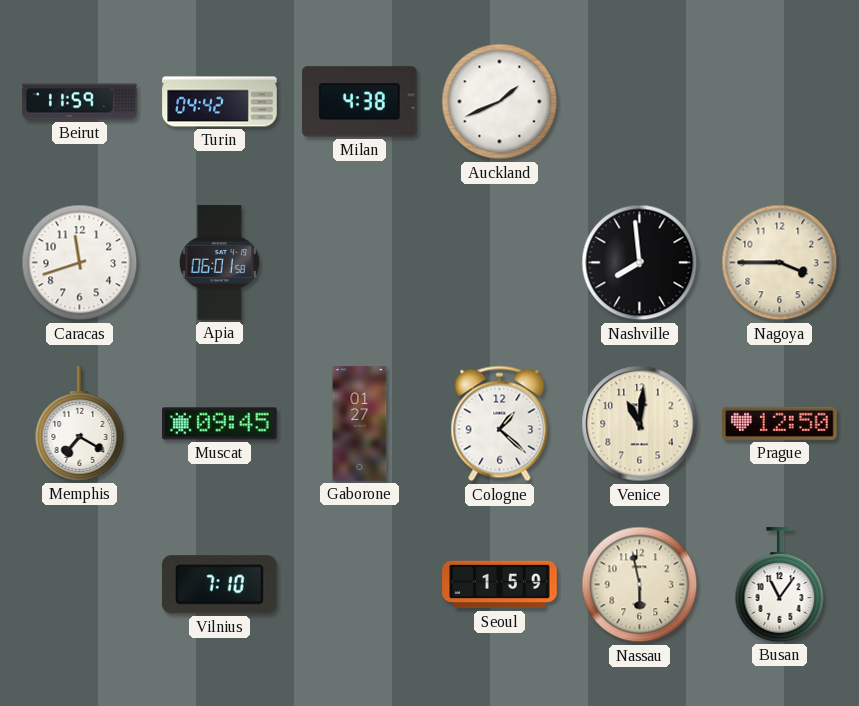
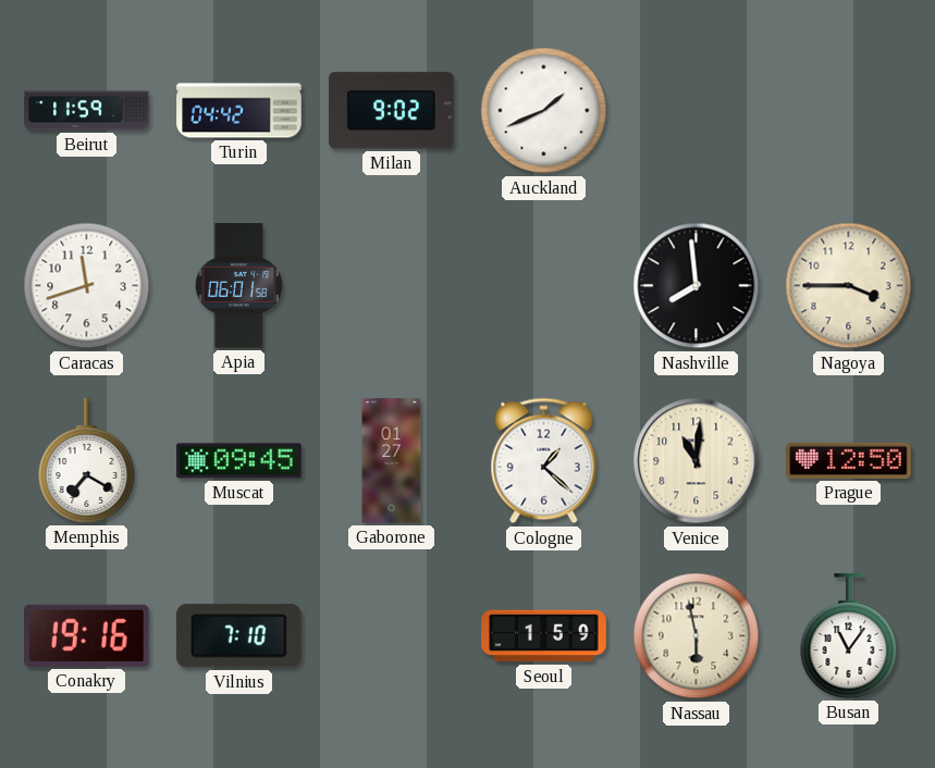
Milan: 4:38 -> 9:02 (392, 111)
Conakry: none -> 19:16 (87, 635)
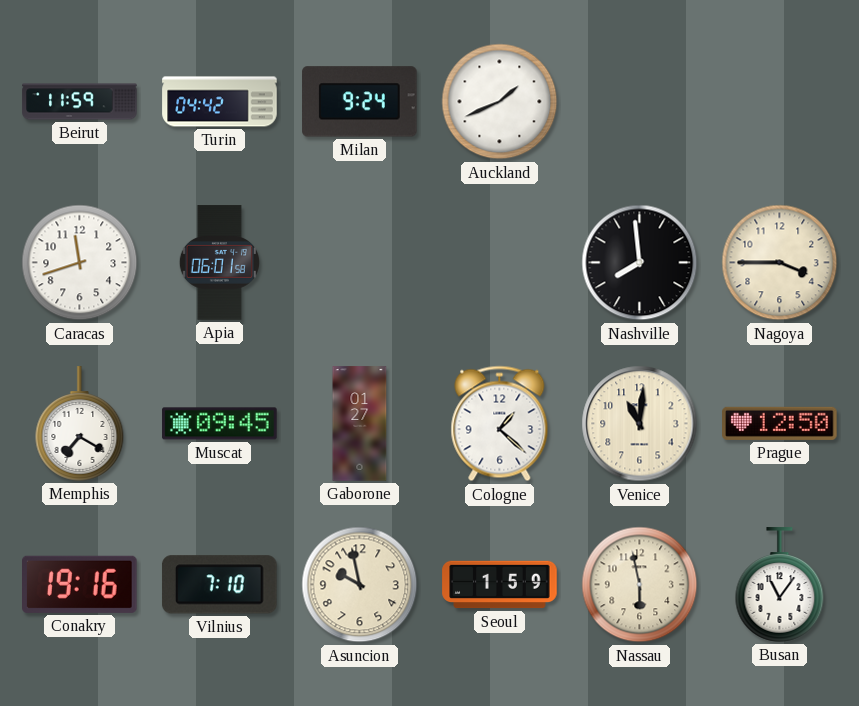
Milan: 9:02 -> 9:24 (360, 102)
Asuncion: none -> 9:58 (360, 585)
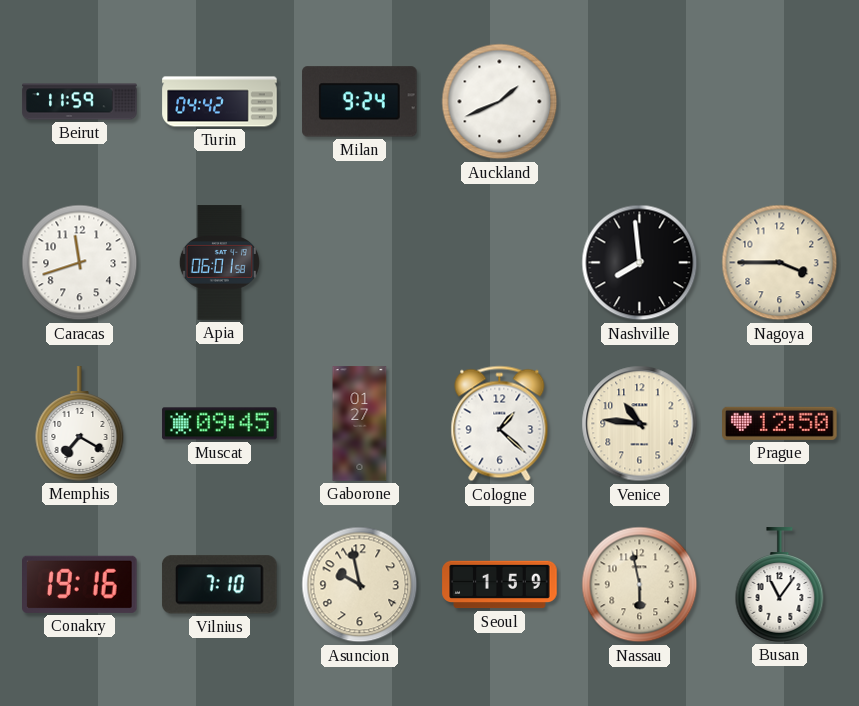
Venice: 11:01 -> 10:46 (640, 424)
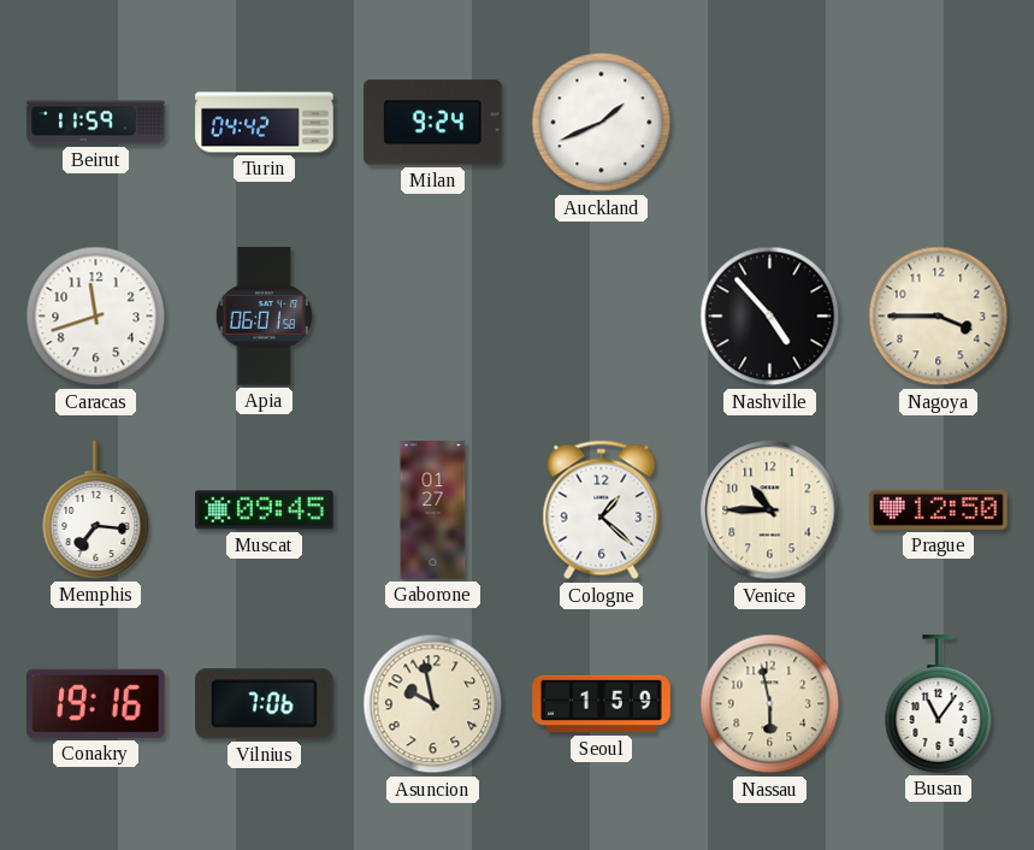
Nashville: 7:59 -> 4:53 (770, 317)
Memphis: 7:20 -> 7:16 (96, 510)
Venice: 10:46 -> 10:45 (770, 510)
Vilnius: 7:10 -> 7:06 (265, 704)
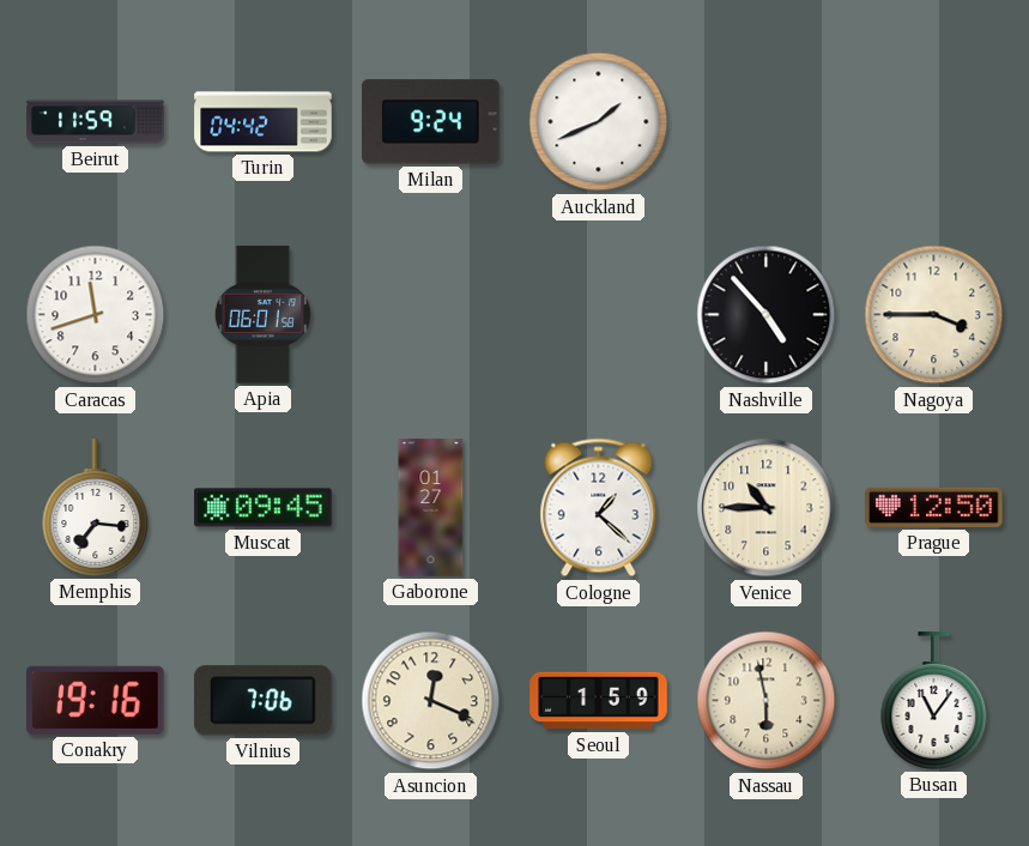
Asuncion: 9:58 -> 12:19 (431, 701)
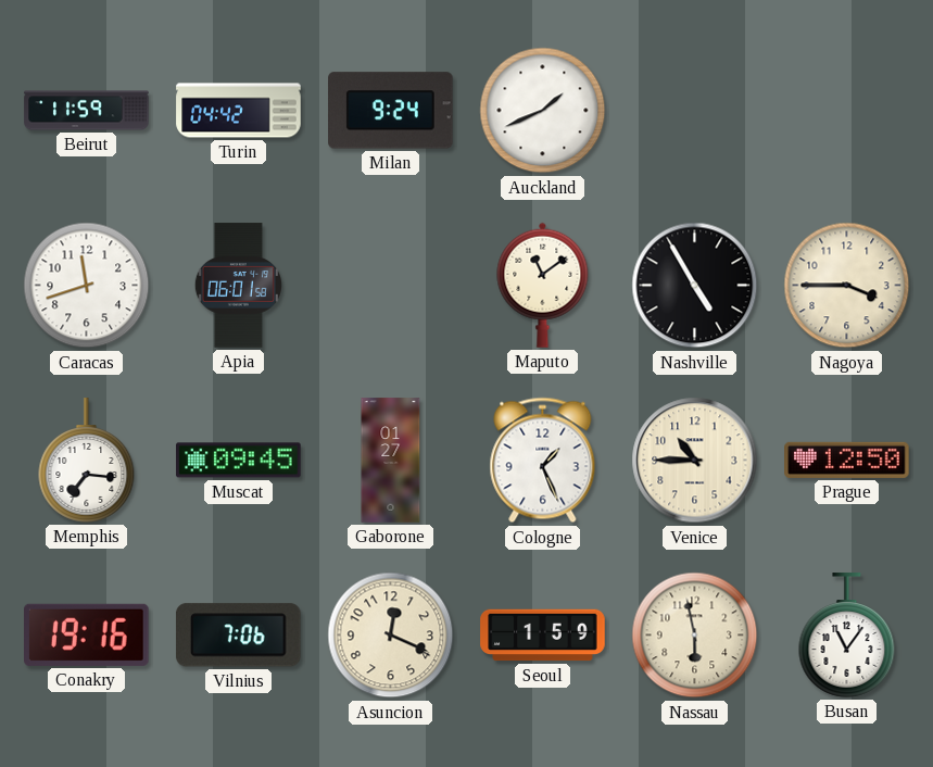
Maputo: none -> 11:09 (543, 285)
Nashville: 4:53 -> 4:55 (695, 286)
Cologne: 1:22 -> 1:26 (543, 461)
